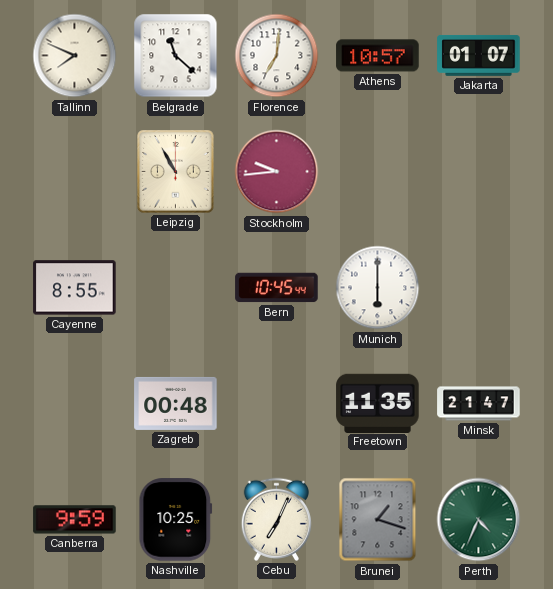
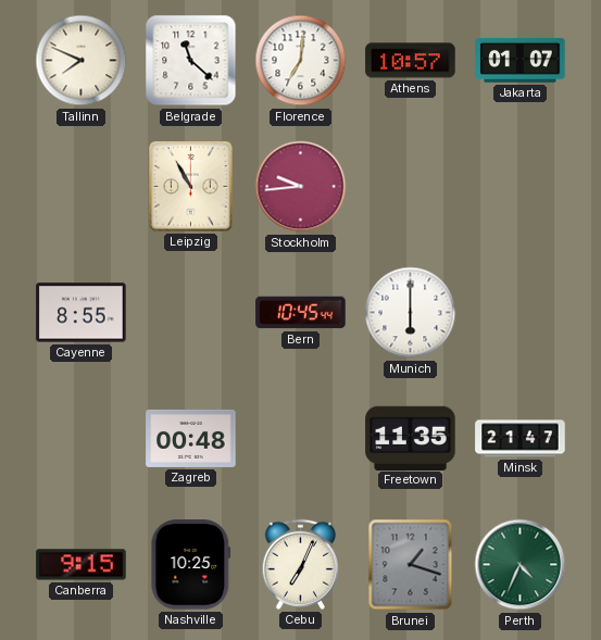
Canberra: 9:59 -> 9:15 (82, 565)
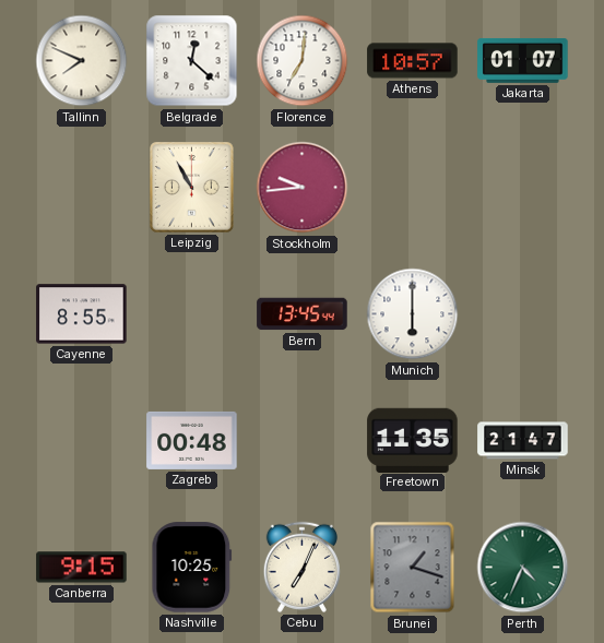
Belgrade: 11:22 -> 12:22 (192, 61)
Bern: 10:45 -> 13:45 (303, 314)
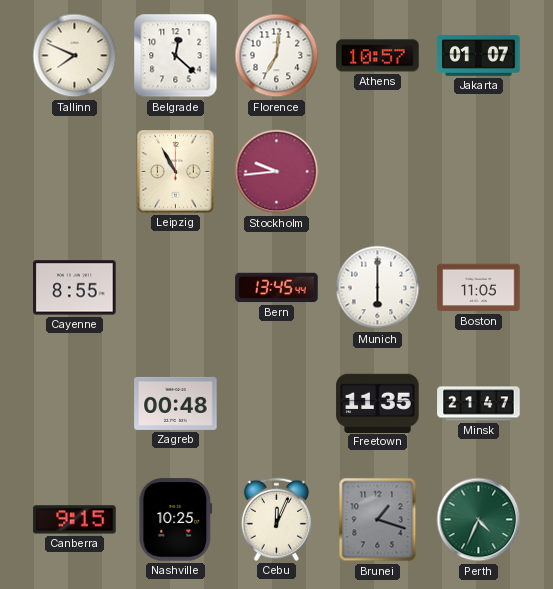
Boston: none -> 11:05 (479, 288)
Cebu: 7:04 -> 12:04 (276, 519)
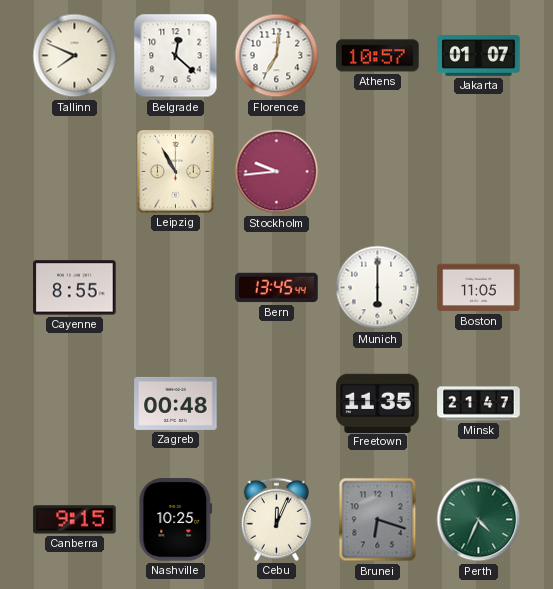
Brunei: 1:18 -> 6:18 (378, 520)
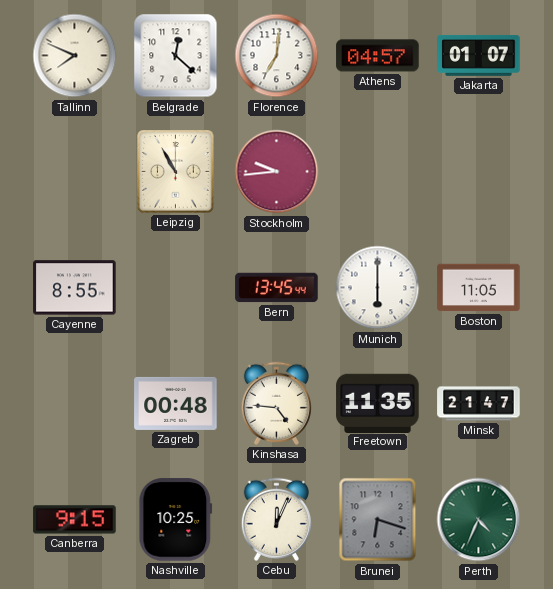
Athens: 10:57 -> 04:57 (378, 56)
Kinshasa: none -> 4:46 (276, 403)
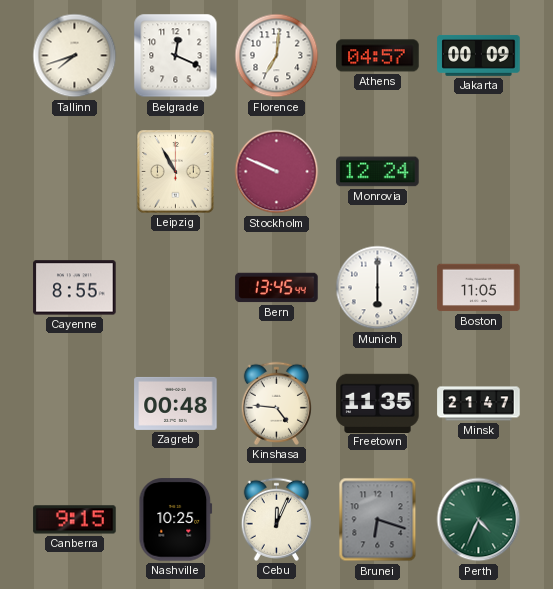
Tallinn: 7:49 -> 7:42 (75, 56)
Belgrade: 12:22 -> 12:19 (176, 56)
Jakarta: 01:07 -> 00:09 (479, 55)
Stockholm: 9:44 -> 9:49 (277, 172)
Monrovia: none -> 12:24 (378, 172)
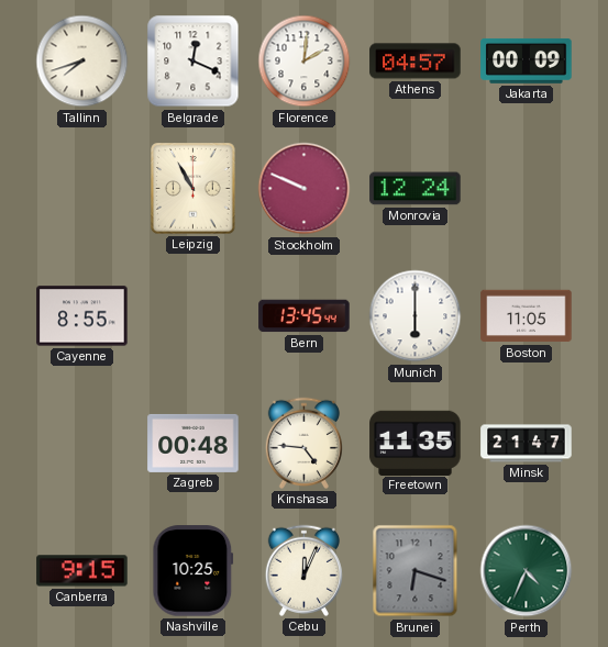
Florence: 7:01 -> 2:01 (305, 62)
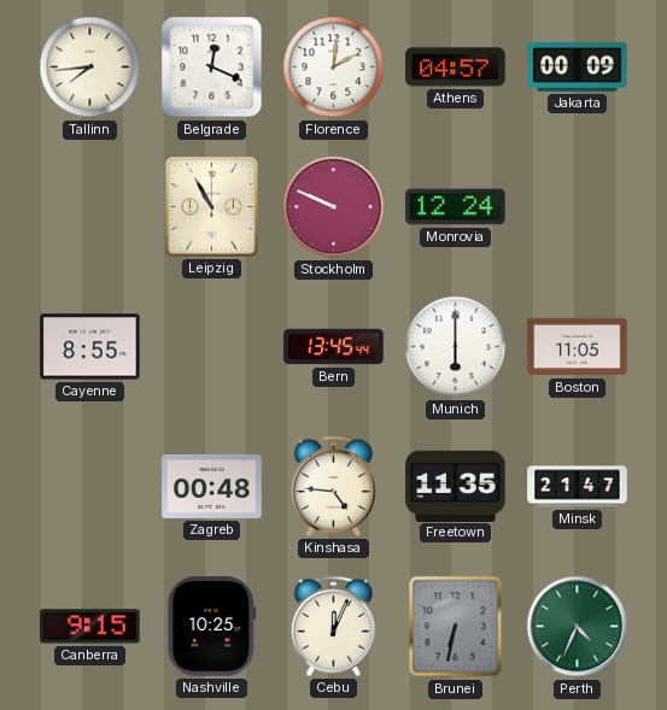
Tallinn: 7:42 -> 7:44 (90, 68)
Brunei: 6:18 -> 6:32 (456, 627)
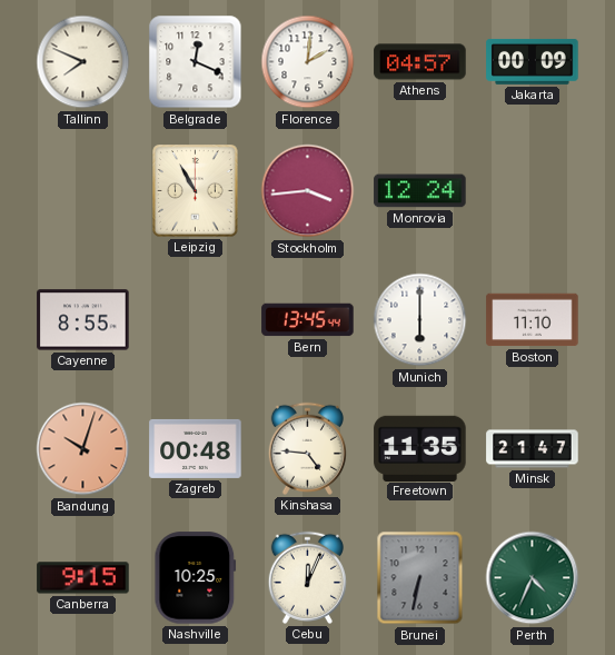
Tallinn: 7:44 -> 7:49 (83, 62)
Stockholm: 9:49 -> 3:44 (308, 191)
Boston: 11:05 -> 11:10 (533, 320)
Bandung: none -> 10:03 (83, 449)
